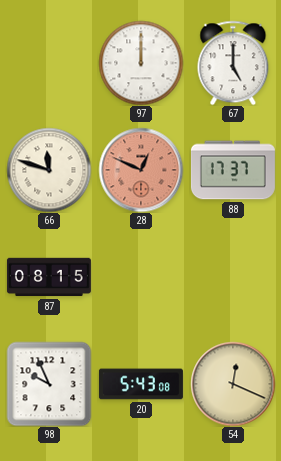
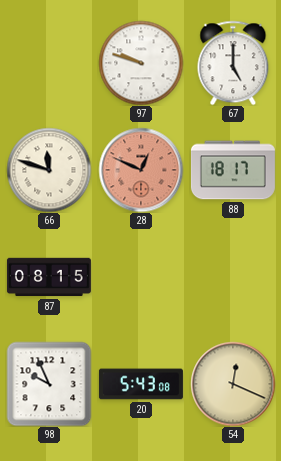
97: 12:00 -> 9:48 (141, 63)
88: 17:37 -> 18:17 (233, 170)
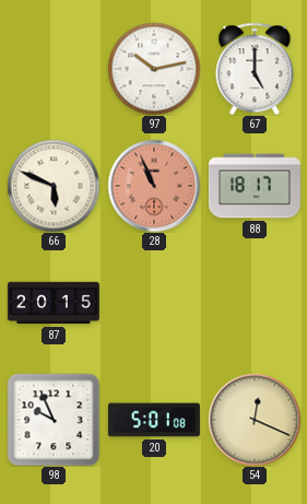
97: 9:48 -> 10:13 (154, 69)
66: 11:48 -> 5:49 (54, 186)
28: 12:49 -> 10:56 (154, 186)
87: 08:15 -> 20:15 (54, 303)
20: 5:43 -> 5:01 (154, 420)
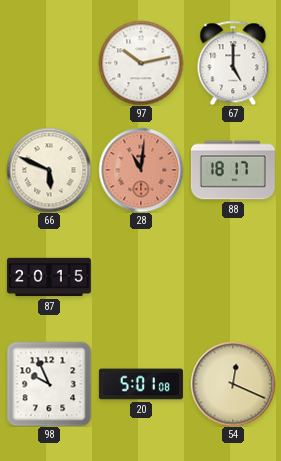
28: 10:56 -> 11:01 (141, 170)
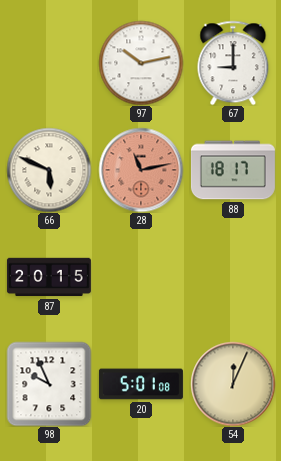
67: 5:00 -> 9:00 (233, 63)
28: 11:01 -> 11:13 (141, 170)
54: 12:19 -> 12:04 (233, 384)
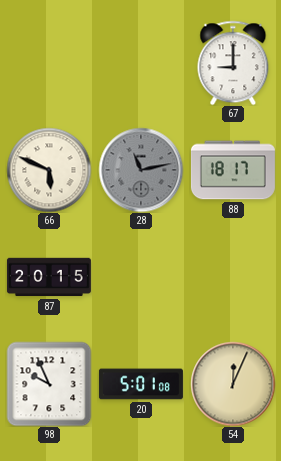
97: 10:13 -> none (141, 63)
28 dial: salmon -> grey (141, 170)
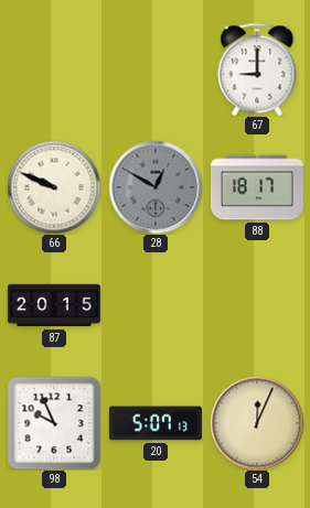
66: 5:49 -> 9:49 (54, 187)
28: 11:13 -> 12:50 (156, 187)
20: 5:01 -> 5:07 (156, 423)
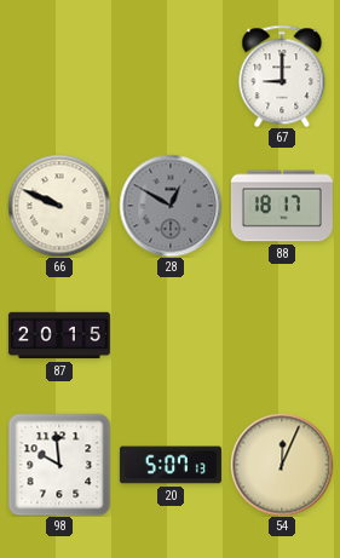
98: 9:56 -> 9:59 (59, 465)
